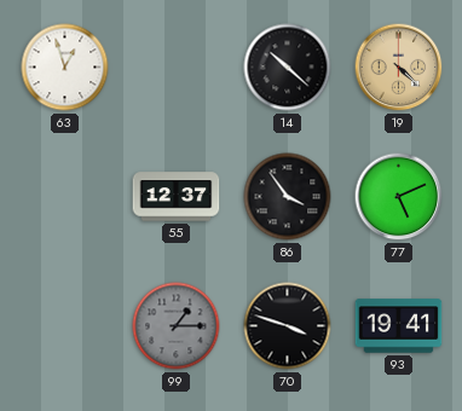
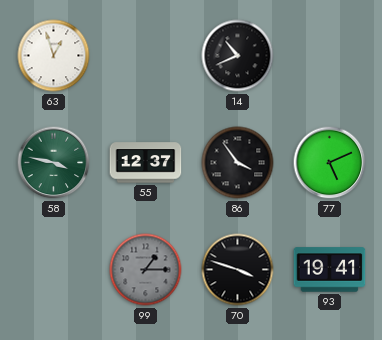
14: 10:22 -> 10:41 (238, 56)
19: 4:22 -> none (399, 68)
58: none -> 3:47 (54, 163)
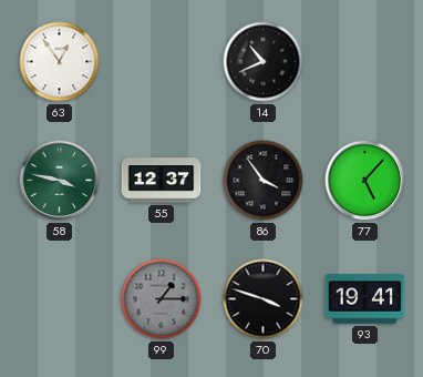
63: 12:57 -> 12:54 (60, 62)
77: 5:11 -> 5:07 (365, 181)
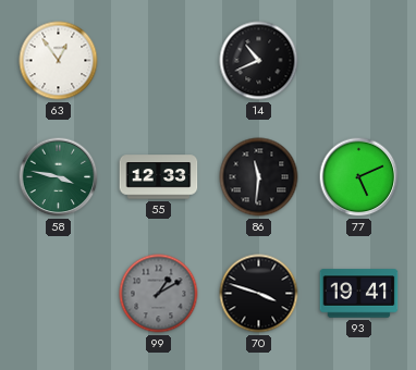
55: 12:37 -> 12:33 (159, 177)
86: 3:54 -> 11:31 (259, 177)
77: 5:07 -> 5:11 (359, 177)
99: 1:15 -> 1:10 (159, 294)
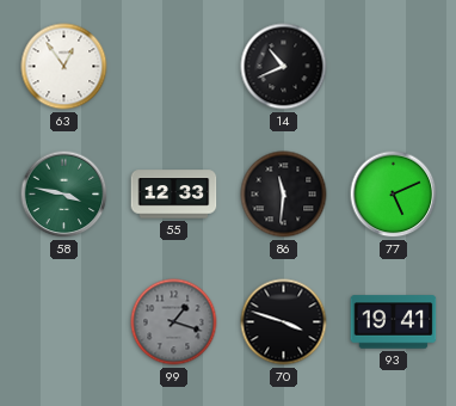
99: 1:10 -> 1:18 (174, 322)
